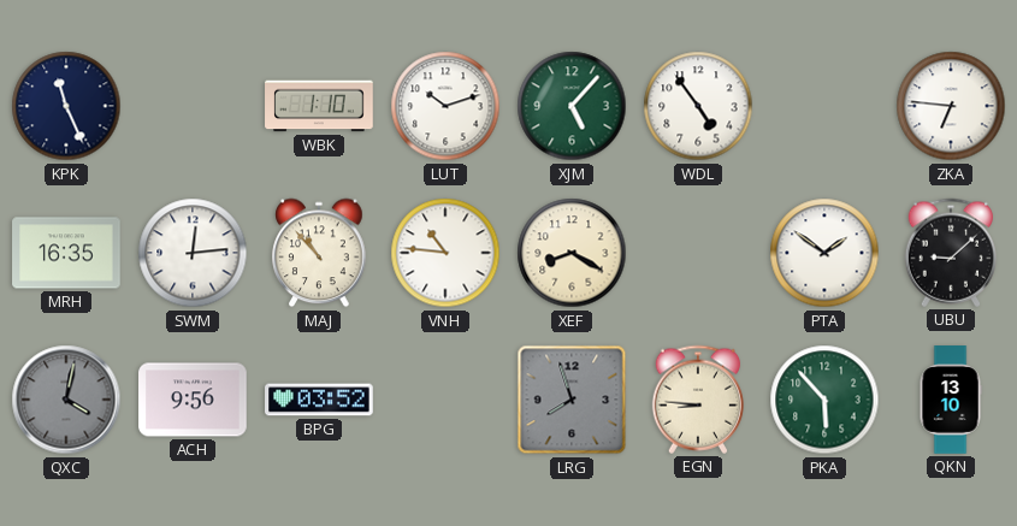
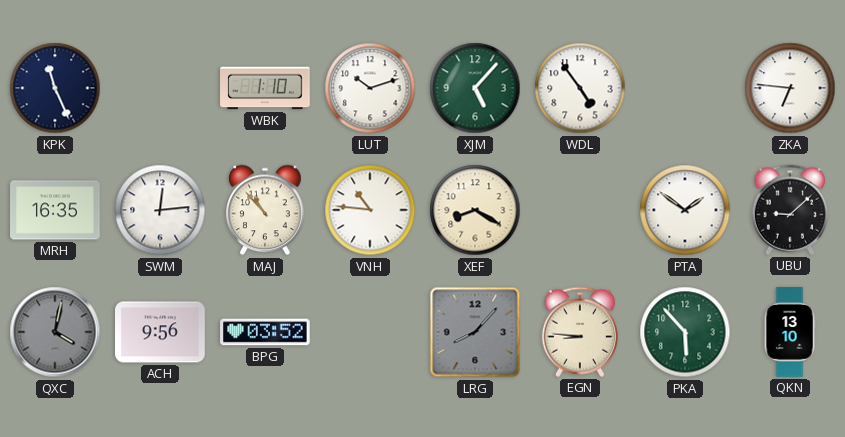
LRG: 7:57 -> 8:07 (475, 332)
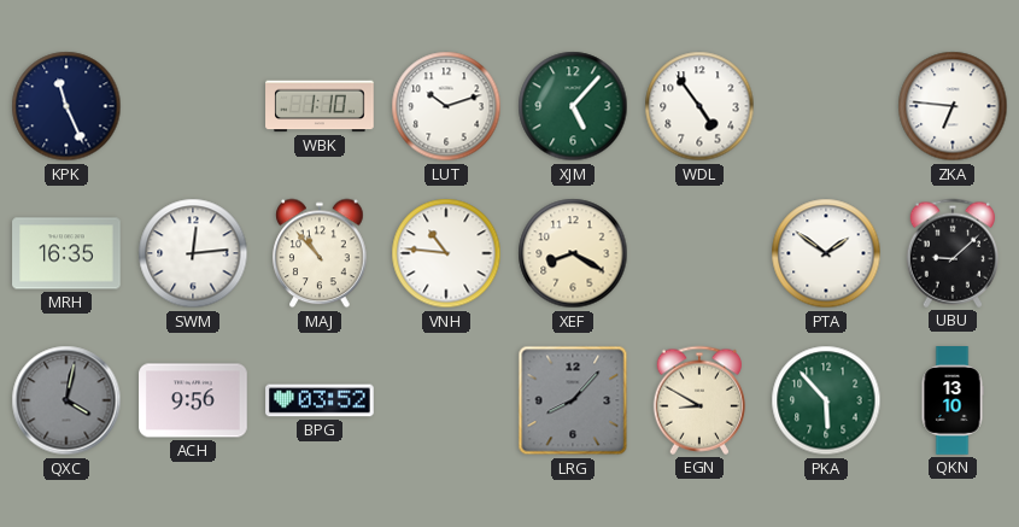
EGN: 8:46 -> 8:50 (698, 400)
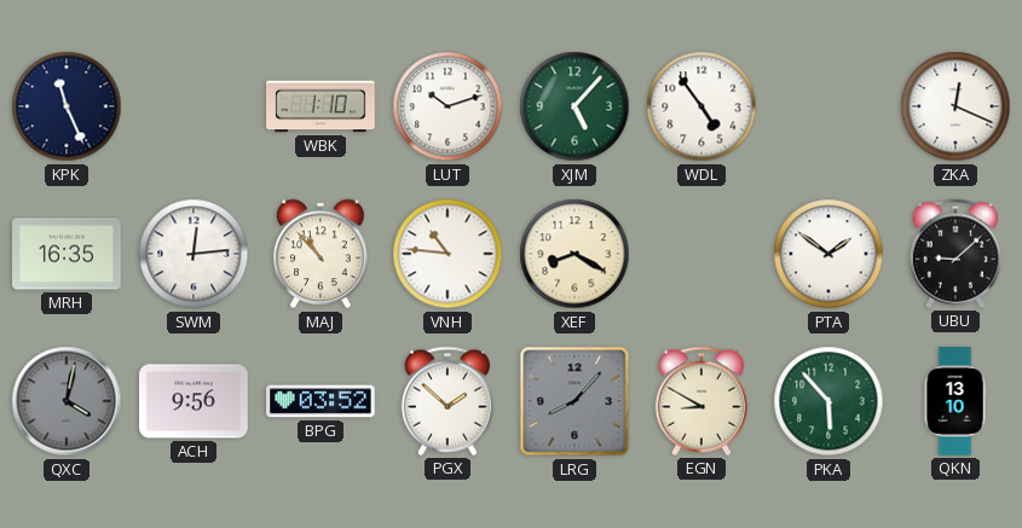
ZKA: 6:46 -> 12:19 (955, 106)
PGX: none -> 1:52 (446, 401)
